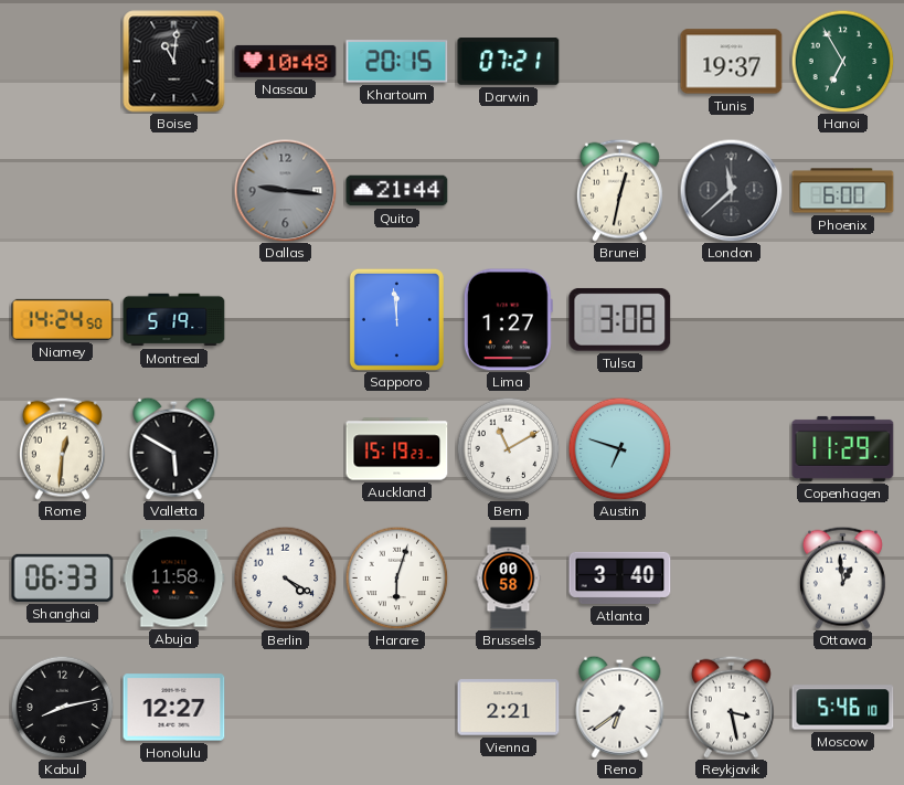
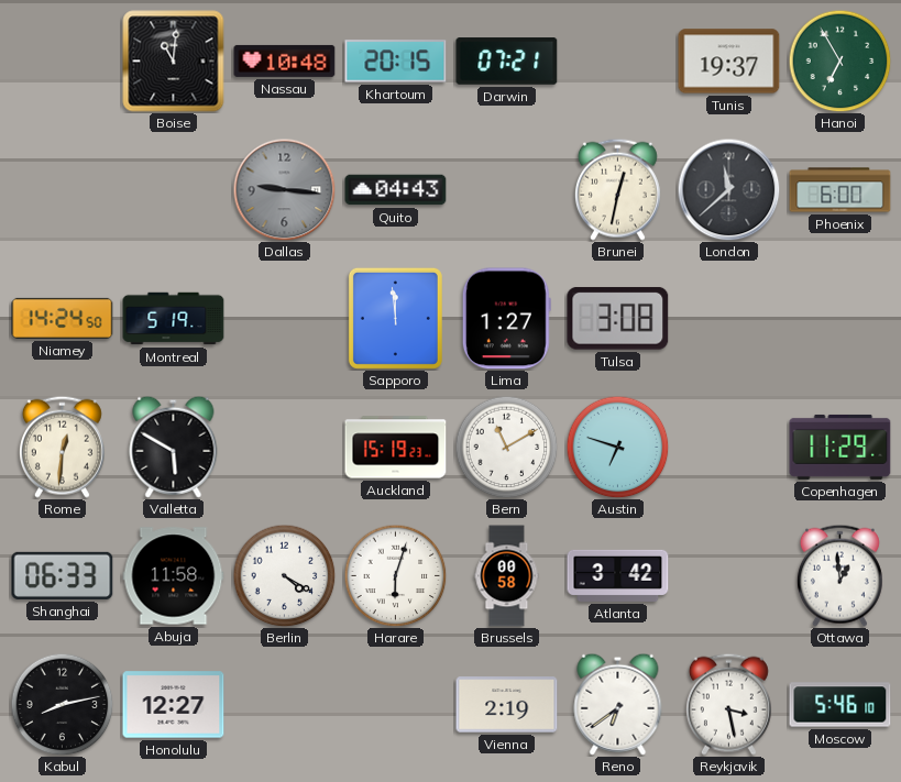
Quito: 21:44 -> 04:43 (396, 190)
Atlanta: 3:40 -> 3:42 (618, 575)
Vienna: 2:21 -> 2:19 (507, 705)
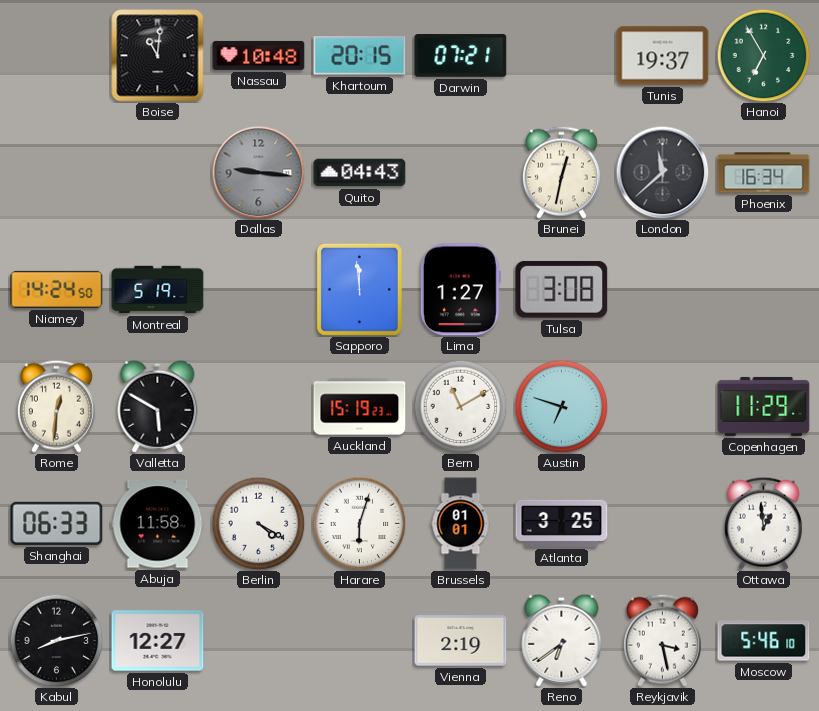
Phoenix: 6:00 -> 16:34 (764, 173)
Brussels: 00:58 -> 01:01 (461, 524)
Atlanta: 3:42 -> 3:25 (562, 523)
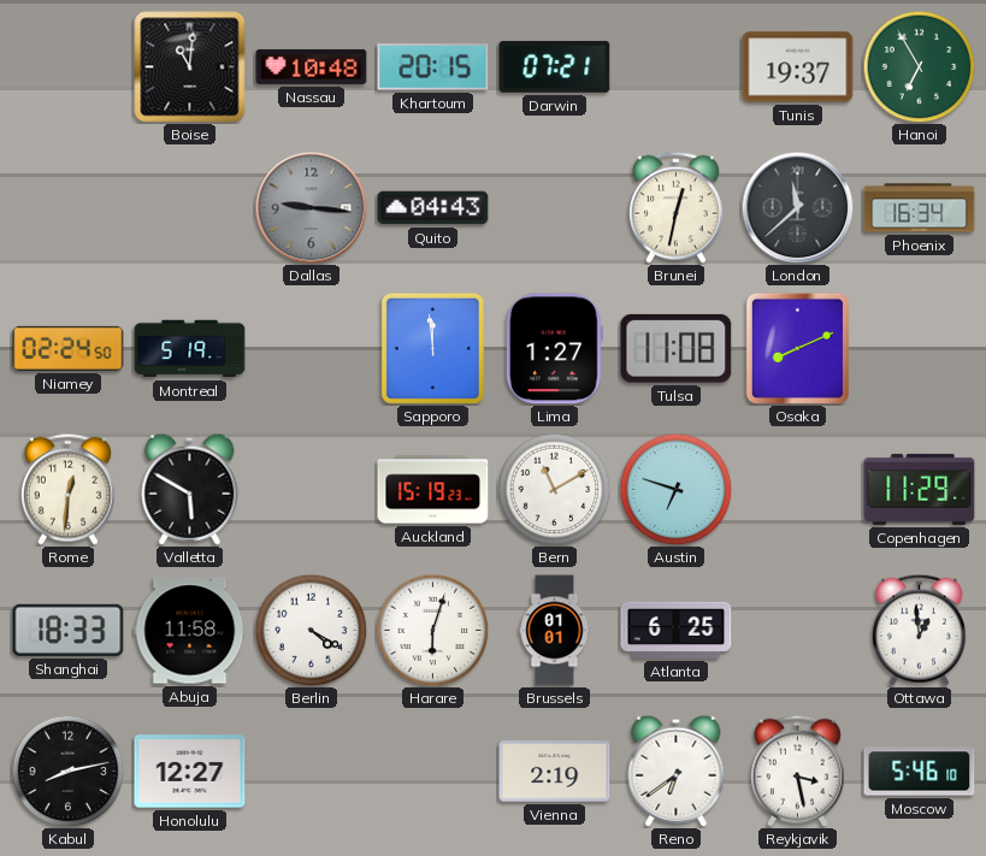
Niamey: 14:24 -> 02:24 (69, 348)
Tulsa: 3:08 -> 11:08 (677, 349)
Osaka: none -> 8:11 (797, 348)
Shanghai: 06:33 -> 18:33 (69, 630)
Atlanta: 3:25 -> 6:25 (677, 630)
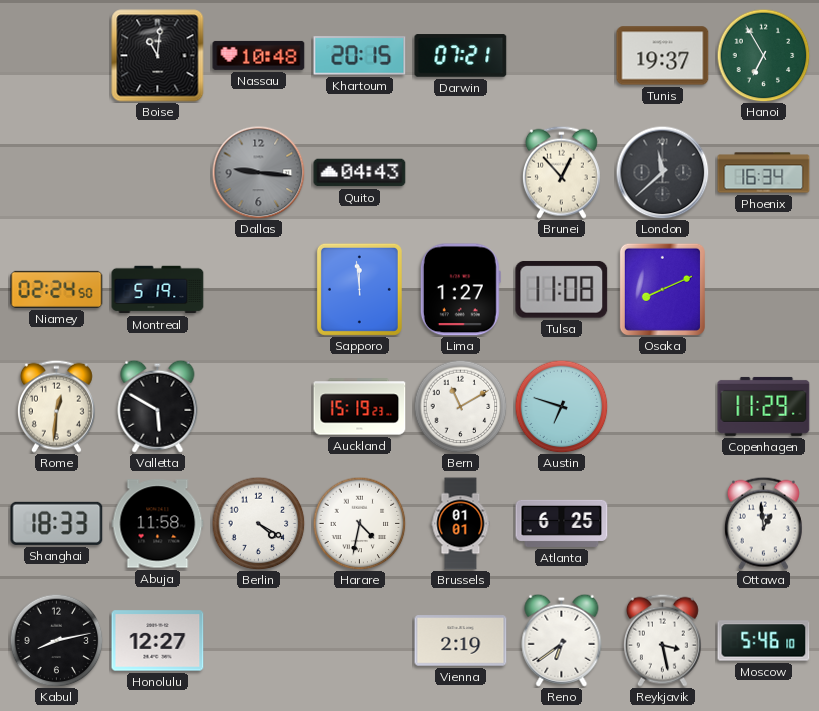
Brunei: 12:32 -> 12:53 (561, 172)
Harare: 6:03 -> 4:32 (359, 523)
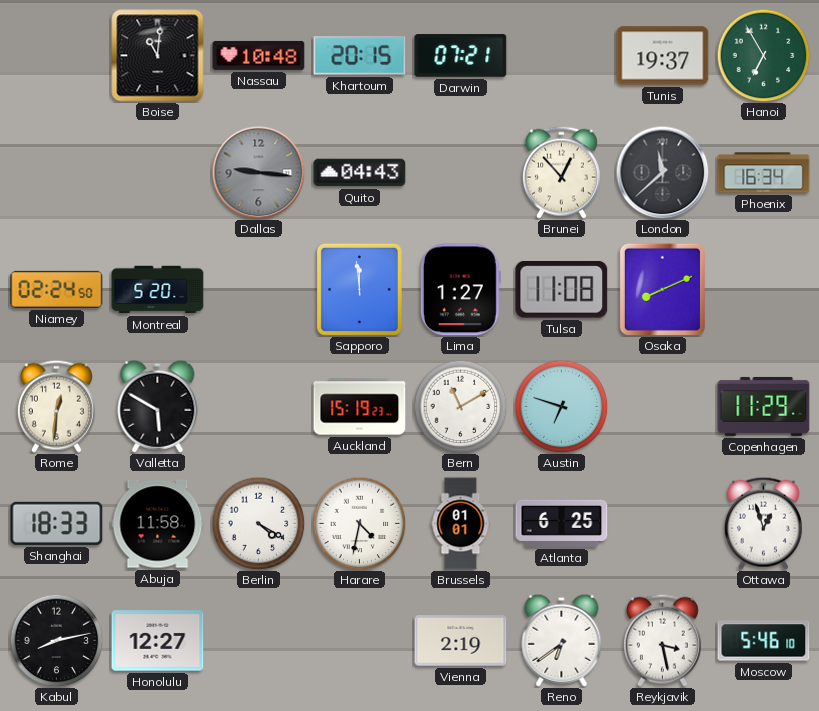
Montreal: 5:19 -> 5:20 (158, 290)
Ottawa: 12:59 -> 12:57 (763, 523)
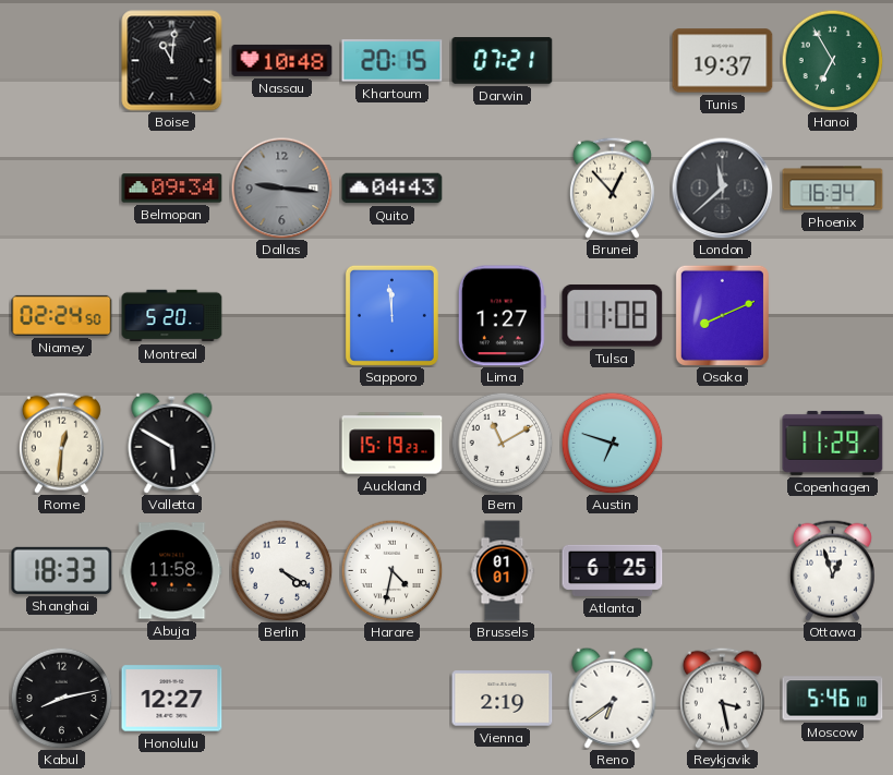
Belmopan: none -> 09:34 (172, 189)
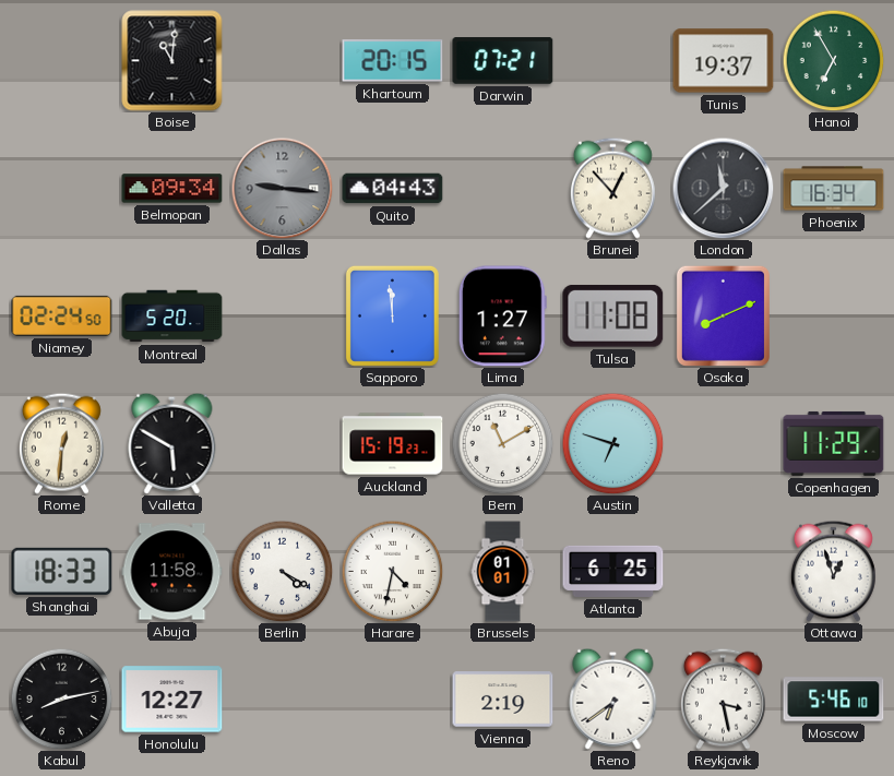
Nassau: 10:48 -> none (282, 60)
